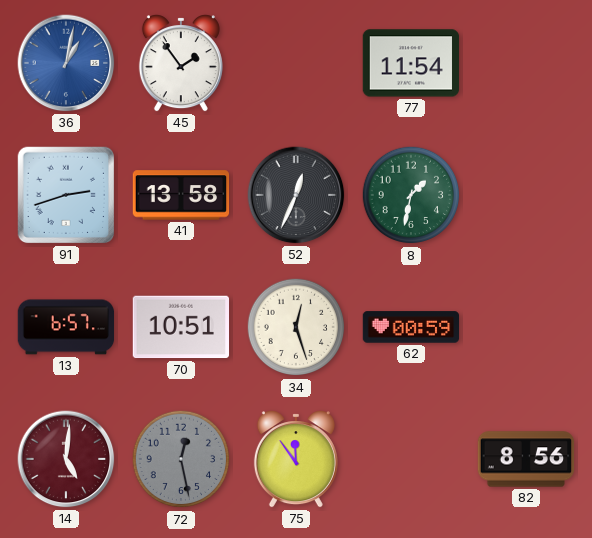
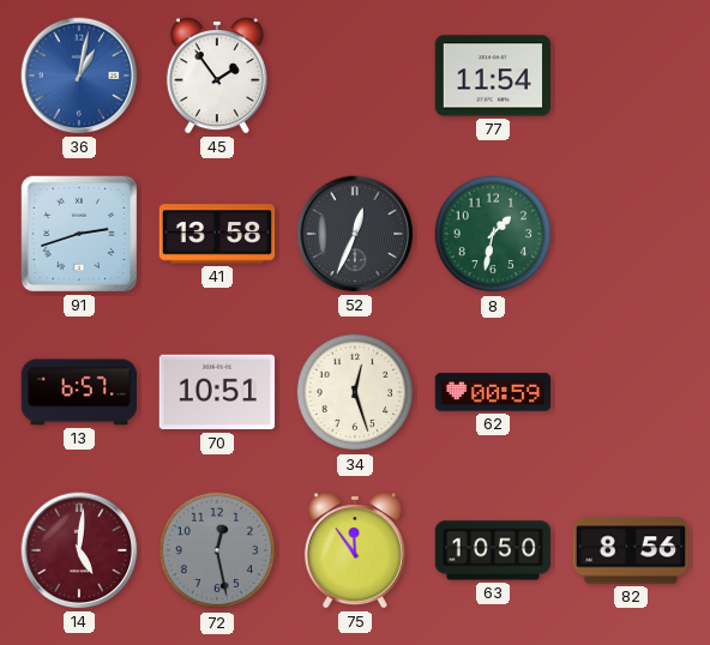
63: none -> 10:50 (493, 550)
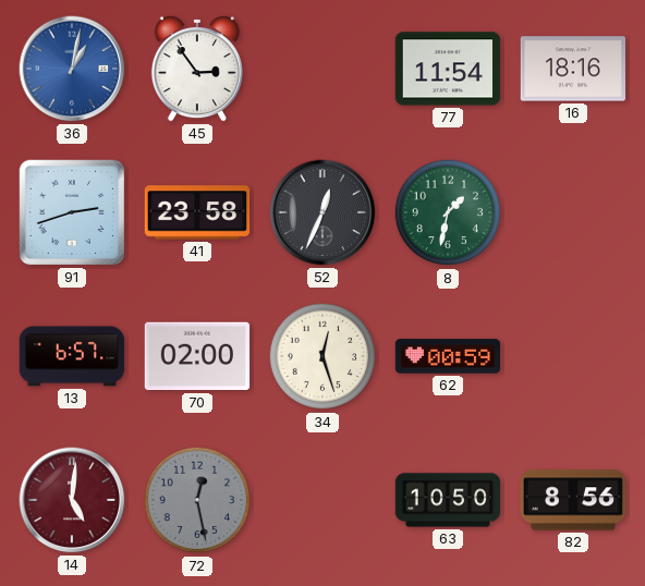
45: 1:54 -> 2:54 (197, 69)
16: none -> 18:16 (573, 69)
41: 13:58 -> 23:58 (197, 212)
70: 10:51 -> 02:00 (197, 356)
75: 11:54 -> none (355, 550)
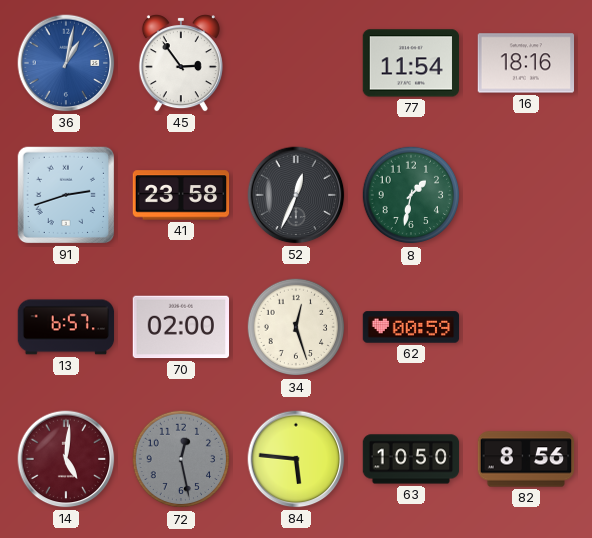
84: none -> 5:46 (296, 459)
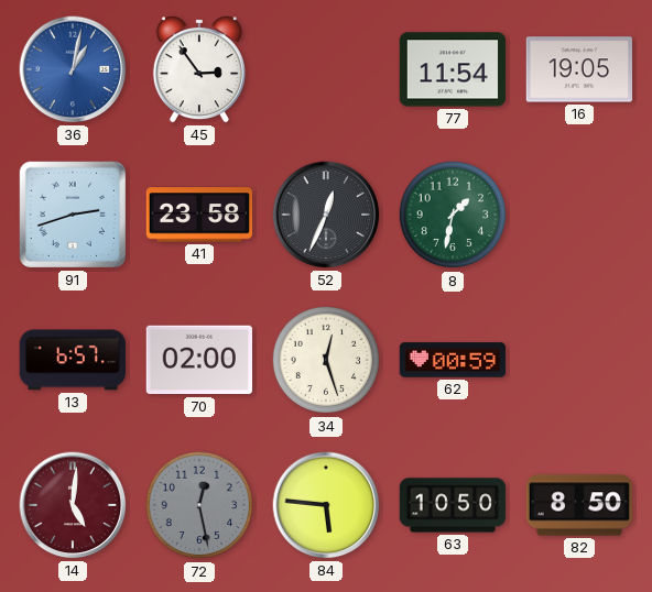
16: 18:16 -> 19:05 (579, 69)
82: 8:56 -> 8:50 (579, 505)
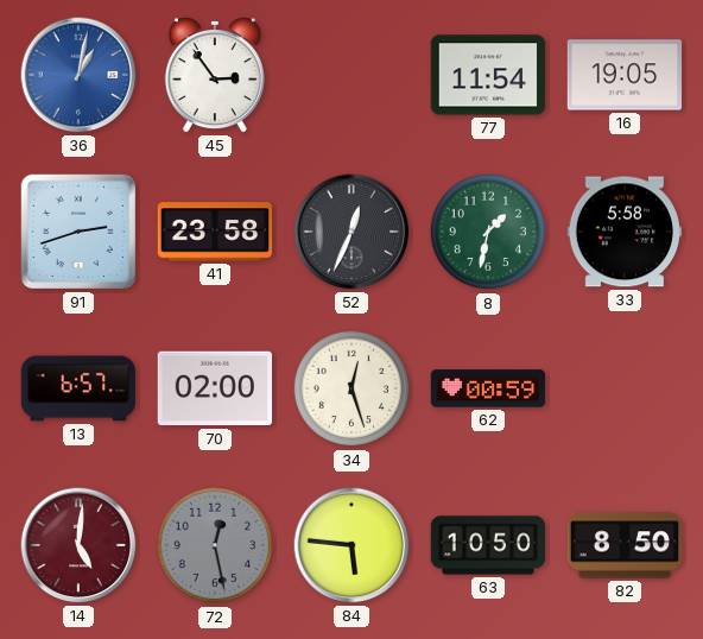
33: none -> 5:58 (625, 232)
